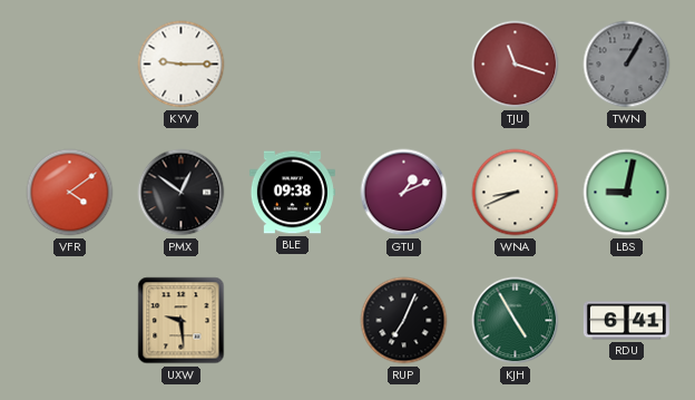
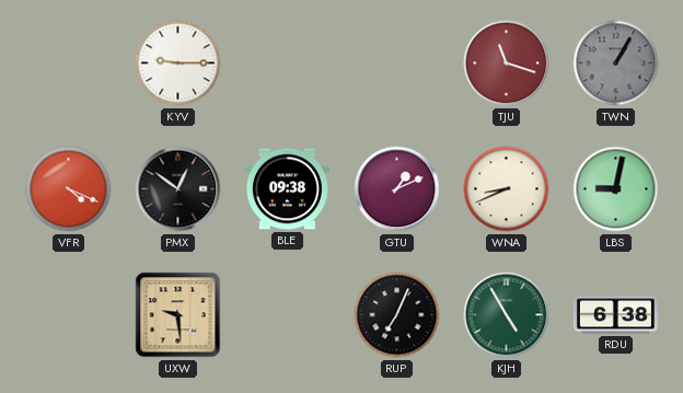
VFR: 4:09 -> 4:19 (69, 189)
RDU: 6:41 -> 6:38 (615, 315)
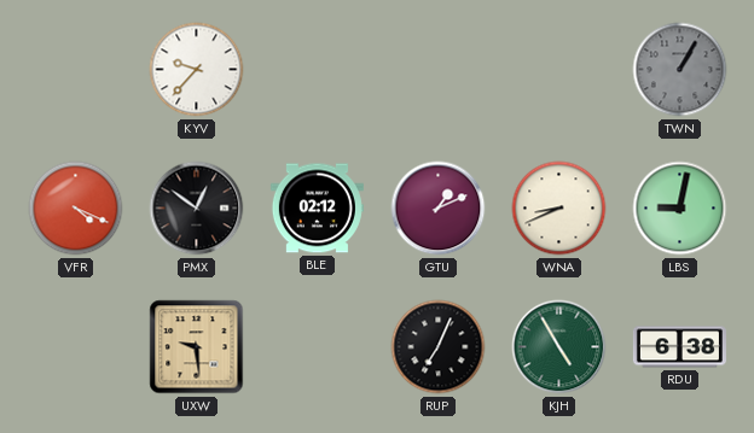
KYV: 9:15 -> 9:37 (197, 70)
TJU: 11:18 -> none (507, 63)
BLE: 09:38 -> 02:12 (317, 209)
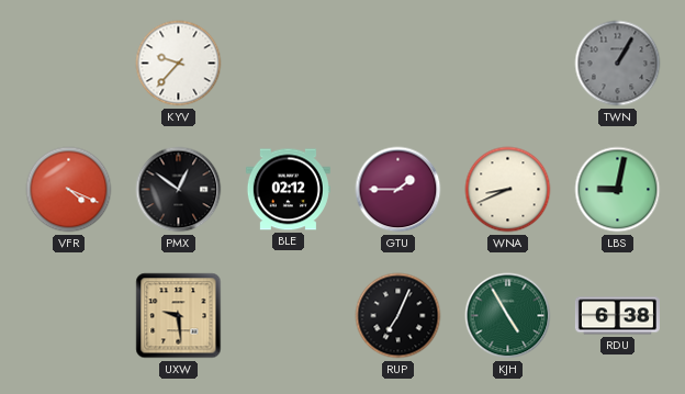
GTU: 1:11 -> 1:45 (398, 190)
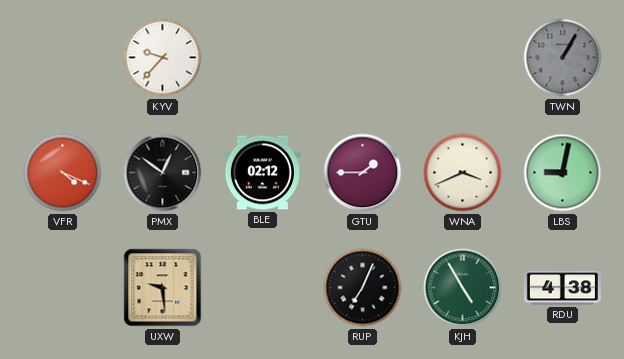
WNA: 8:41 -> 3:41 (463, 173)
RDU: 6:38 -> 4:38 (562, 288)
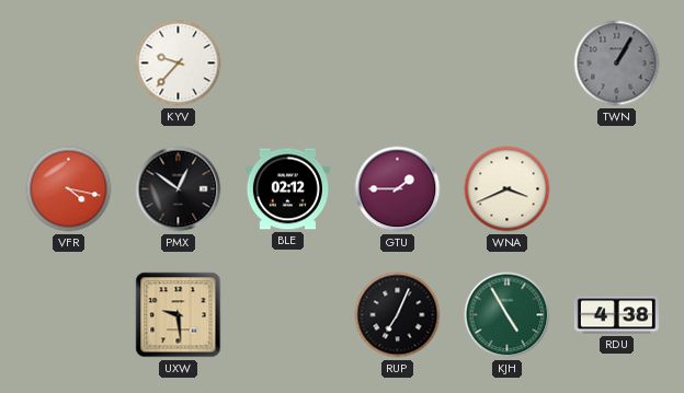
VFR: 4:19 -> 4:17 (69, 189)
LBS: 9:02 -> none (563, 173)
